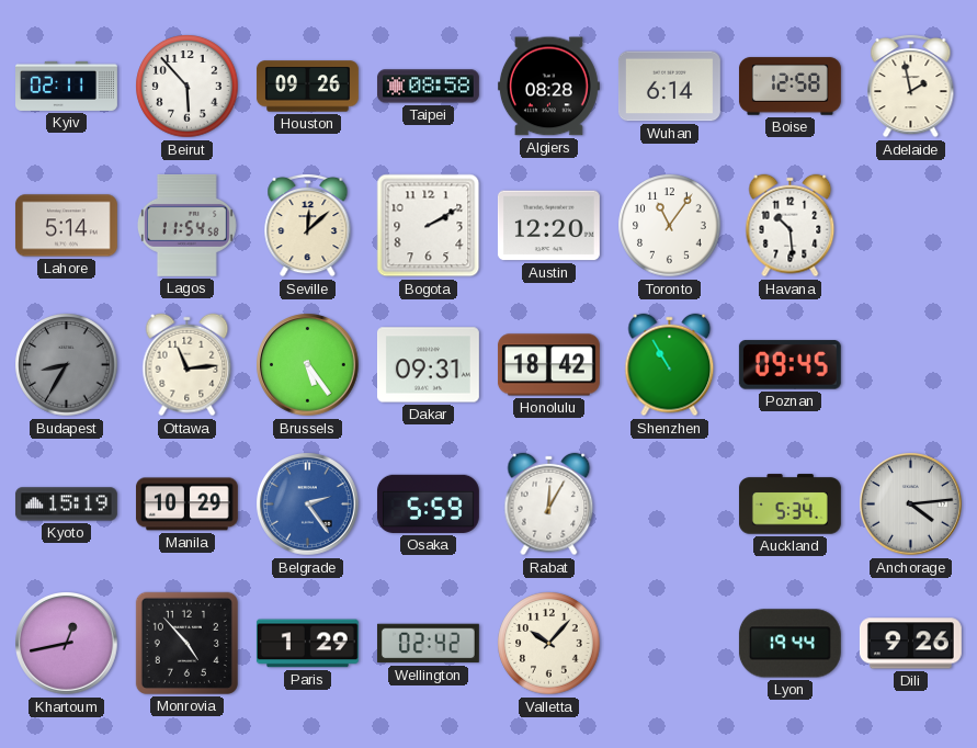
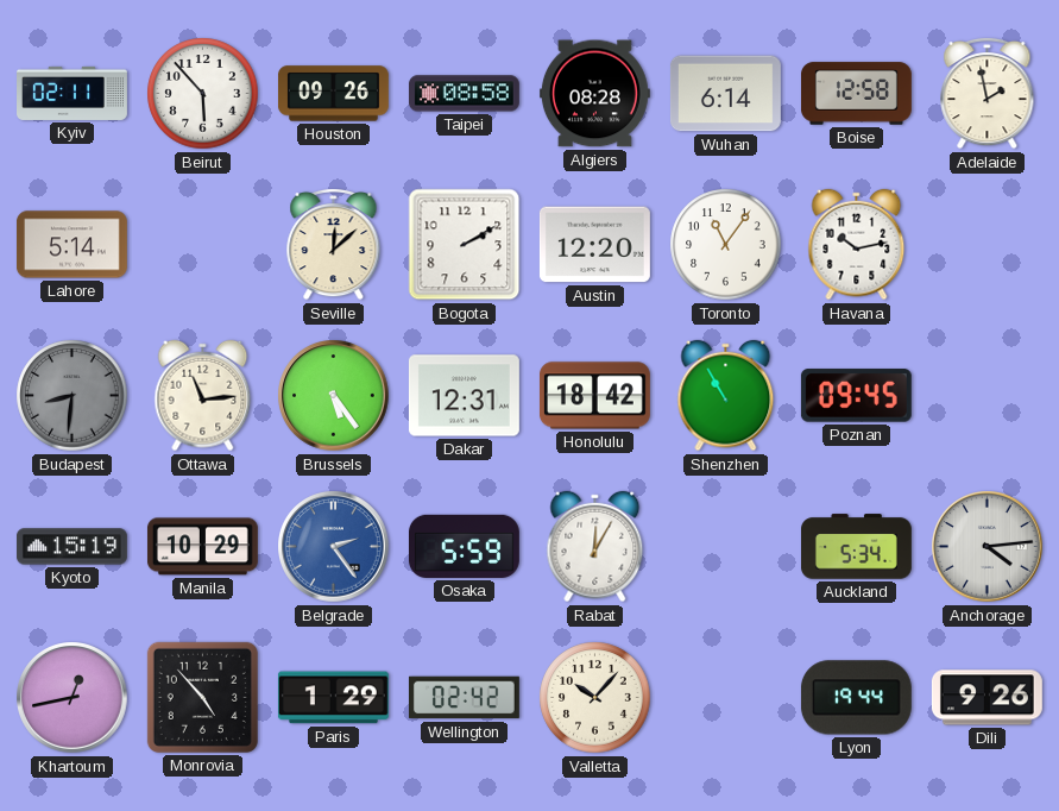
Lagos: 11:54 -> none (186, 225)
Havana: 10:29 -> 10:13 (857, 245)
Budapest: 8:35 -> 8:31 (73, 396)
Dakar: 09:31 -> 12:31 (464, 396)
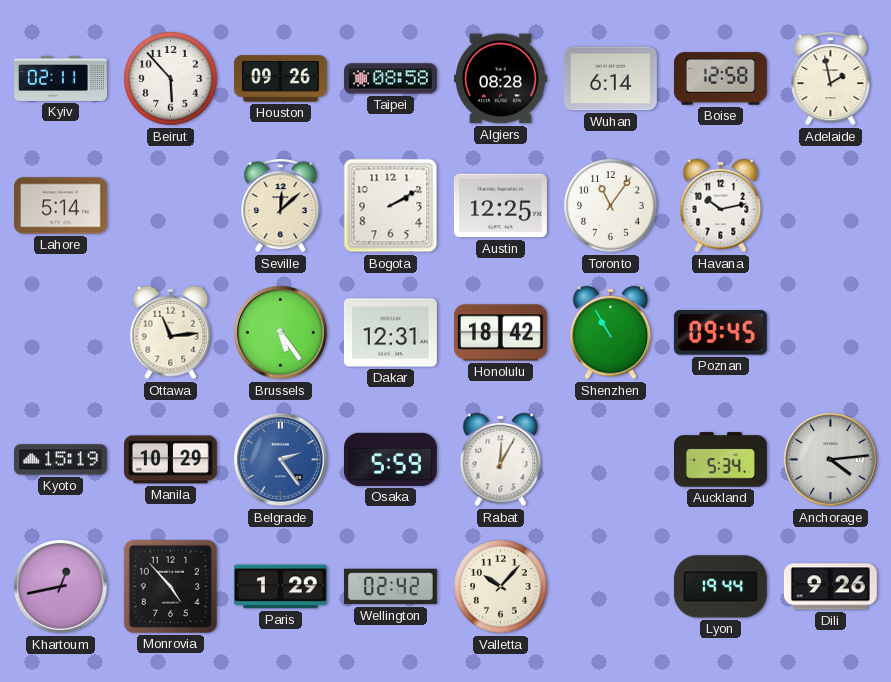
Austin: 12:20 -> 12:25 (500, 206)
Budapest: 8:31 -> none (73, 396)
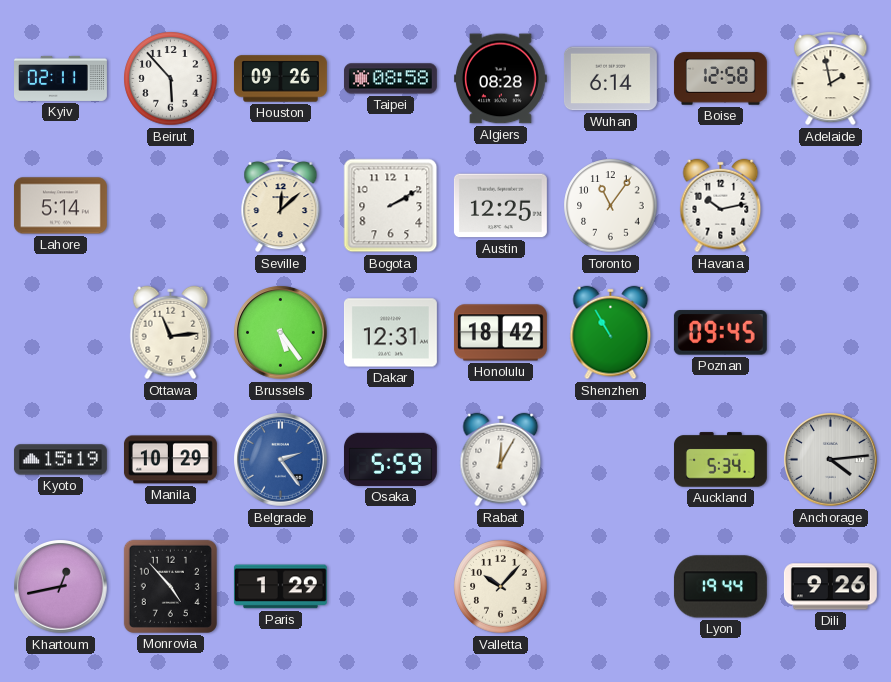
Wellington: 02:42 -> none (390, 587)
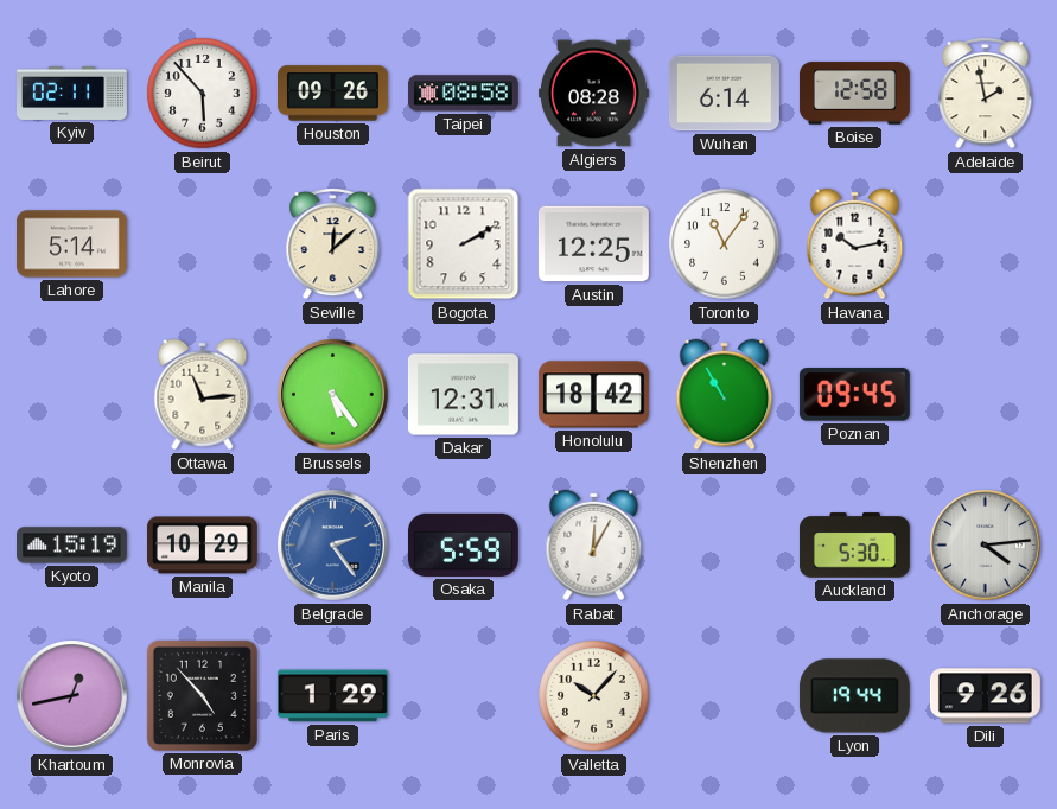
Auckland: 5:34 -> 5:30 (854, 546)
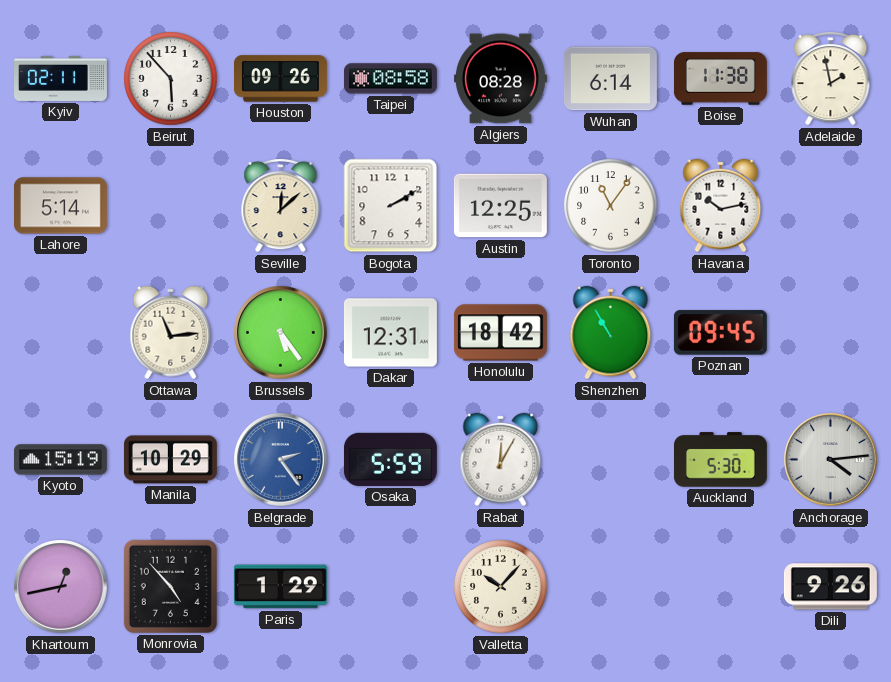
Boise: 12:58 -> 11:38 (720, 79)
Lyon: 19:44 -> none (854, 696)
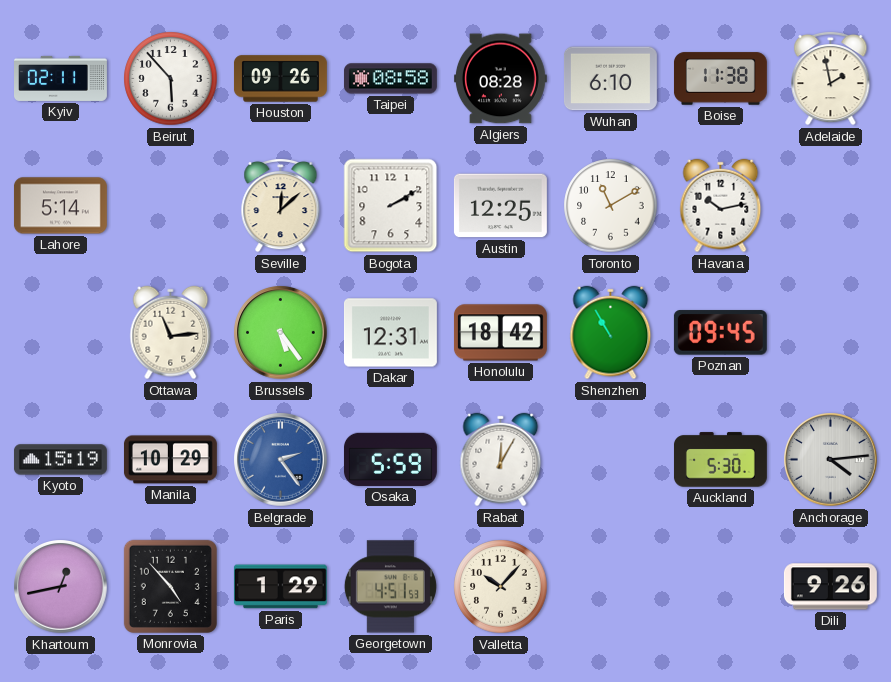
Wuhan: 6:14 -> 6:10 (610, 79)
Toronto: 11:06 -> 11:10 (611, 206)
Georgetown: none -> 4:51 (390, 587)
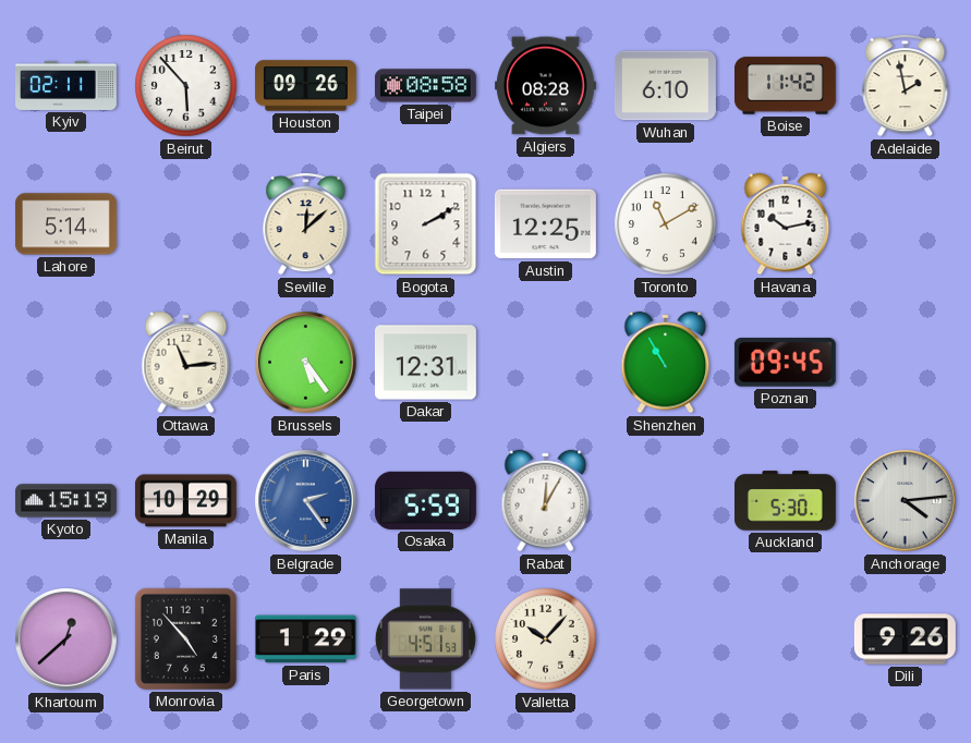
Boise: 11:38 -> 11:42 (785, 86)
Honolulu: 18:42 -> none (500, 333)
Khartoum: 12:43 -> 12:38 (66, 640)
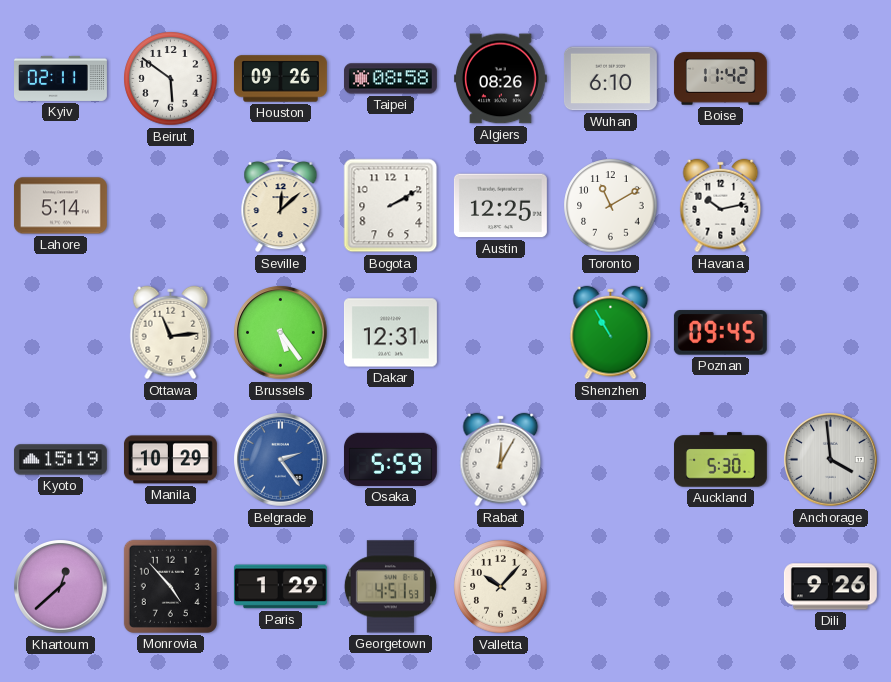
Beirut: 5:53 -> 5:51 (171, 79)
Algiers: 08:28 -> 08:26 (500, 79)
Adelaide: 1:58 -> none (906, 85)
Anchorage: 4:14 -> 3:59 (831, 460)
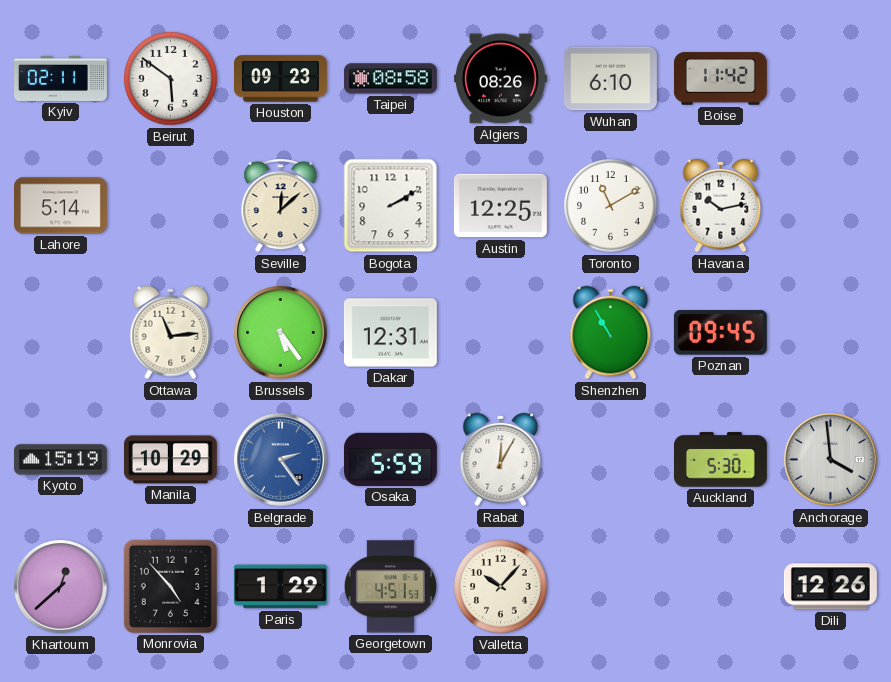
Houston: 09:26 -> 09:23 (280, 79)
Dili: 9:26 -> 12:26 (830, 587)
